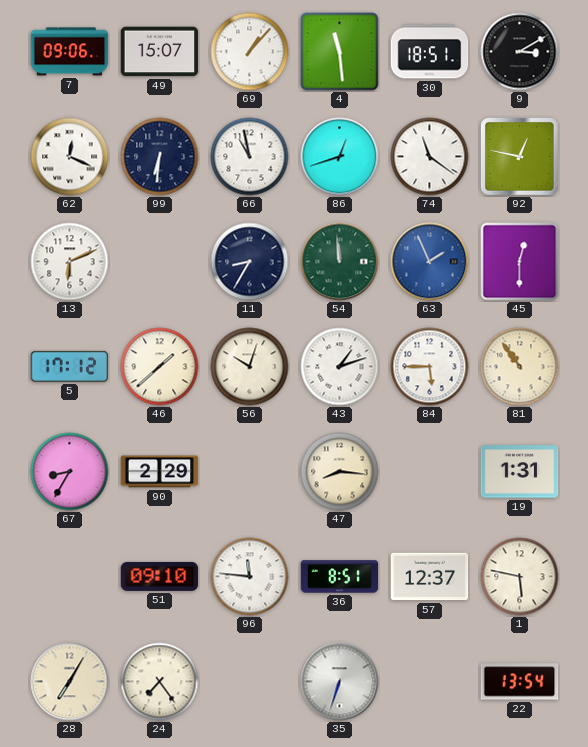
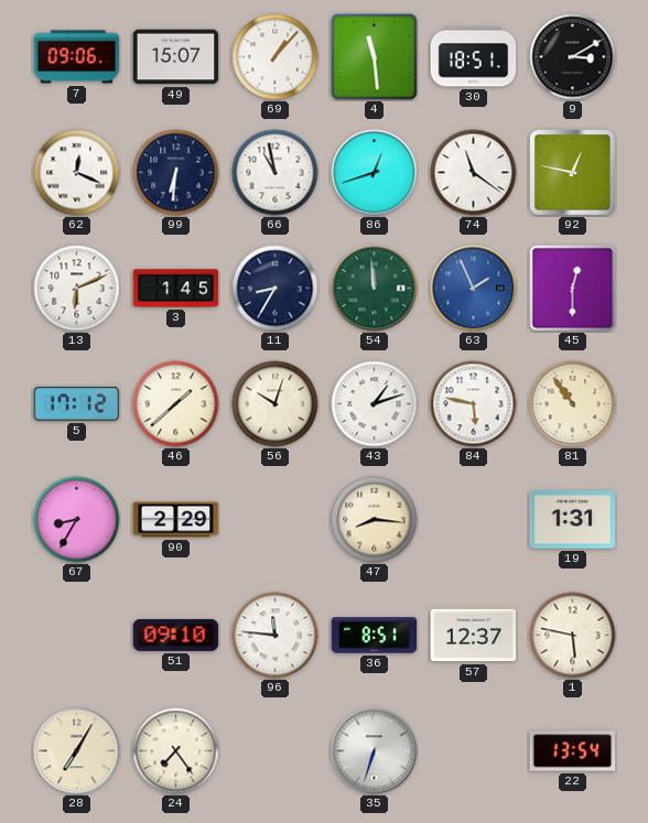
3: none -> 1:45 (176, 289)
84: 5:45 -> 5:47 (474, 404)
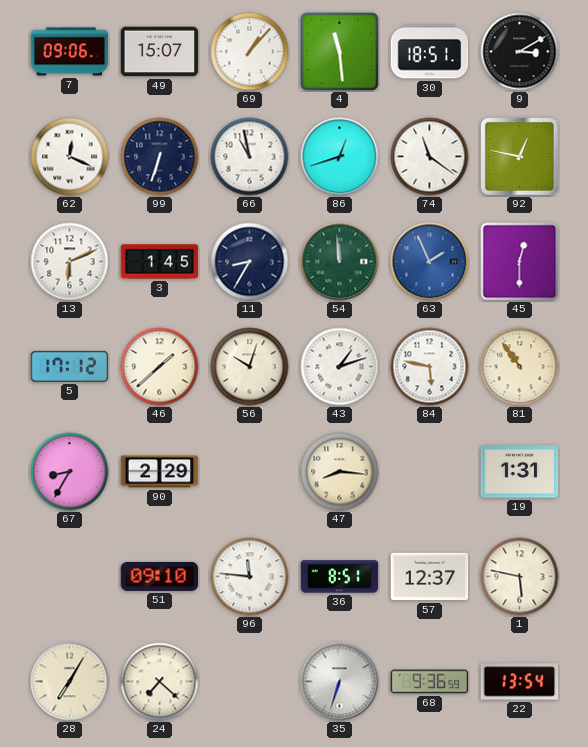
99: 6:31 -> 6:33 (160, 157)
24: 7:24 -> 7:22 (160, 682)
68: none -> 9:36 (430, 682)
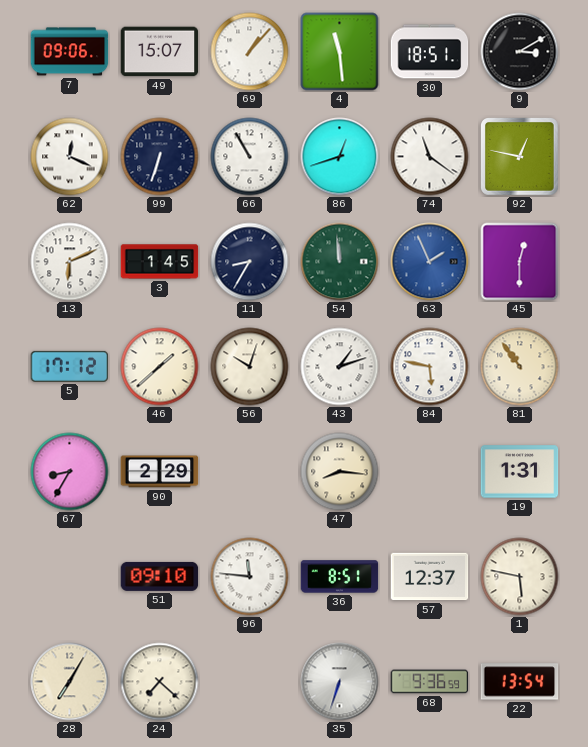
66: 10:58 -> 10:55 (250, 157)
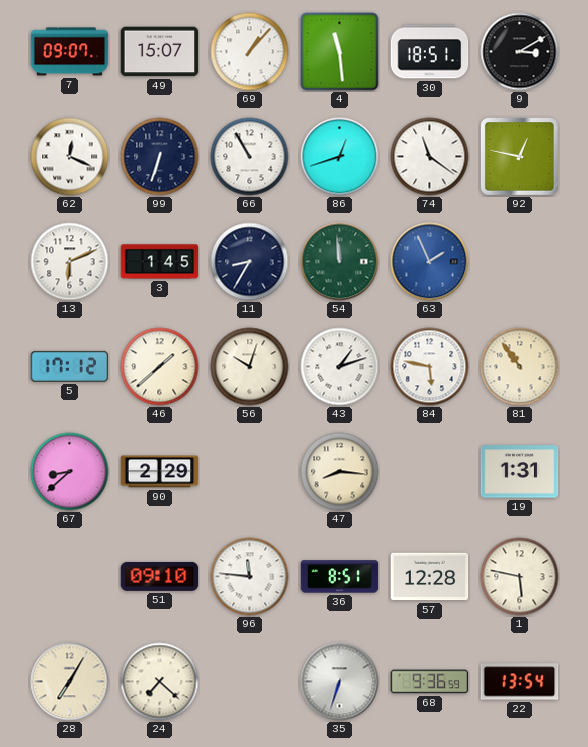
7: 09:06 -> 09:07 (70, 52)
45: 12:30 -> none (520, 262)
67: 8:35 -> 8:38 (70, 472)
57: 12:37 -> 12:28 (430, 577)
